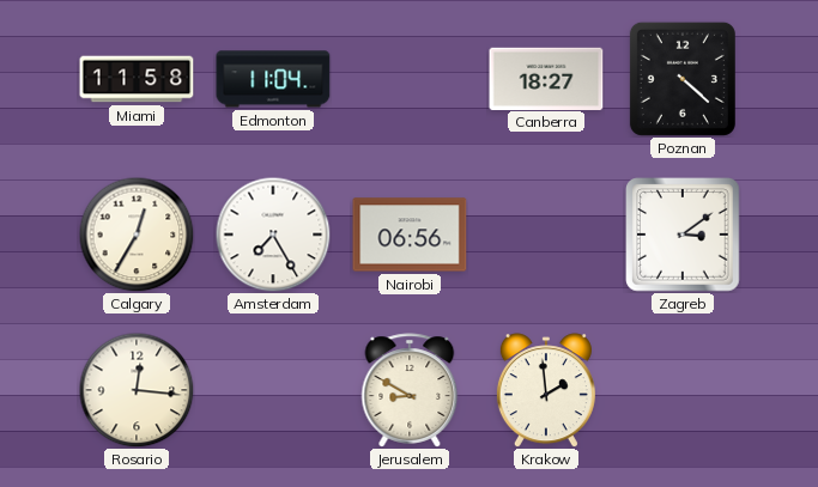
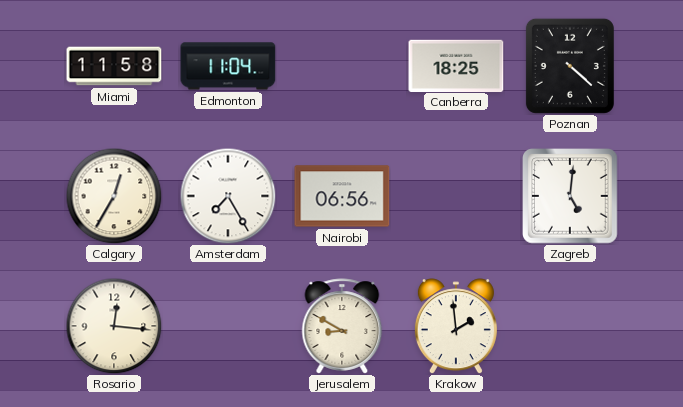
Canberra: 18:27 -> 18:25 (456, 65)
Zagreb: 3:09 -> 5:01 (571, 197)
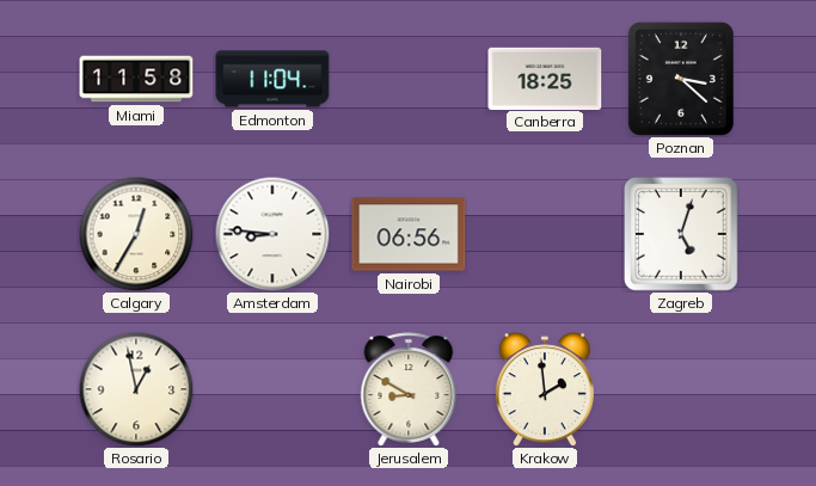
Poznan: 4:22 -> 3:22 (681, 79)
Amsterdam: 7:25 -> 8:46 (272, 234)
Zagreb: 5:01 -> 5:03 (682, 235)
Rosario: 12:16 -> 12:58 (136, 389)
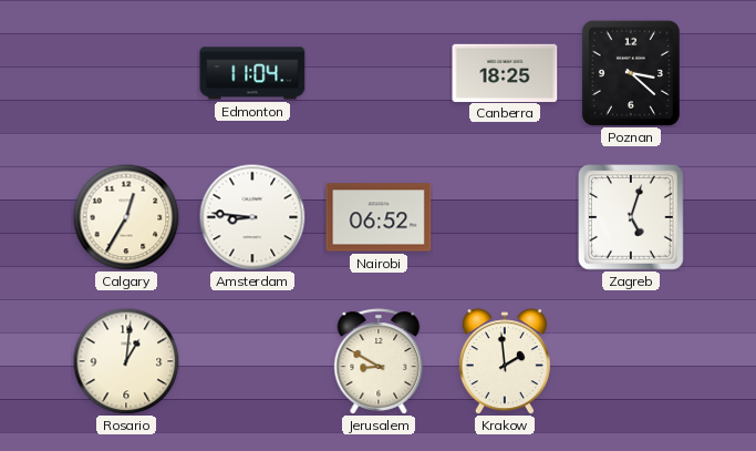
Miami: 11:58 -> none (136, 79)
Nairobi: 06:56 -> 06:52 (379, 217)
Rosario: 12:58 -> 1:01 (126, 361)
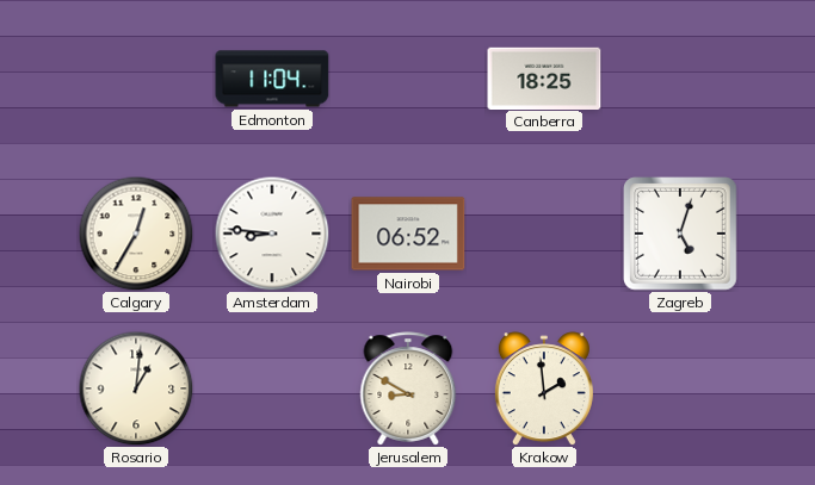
Poznan: 3:22 -> none (631, 73)
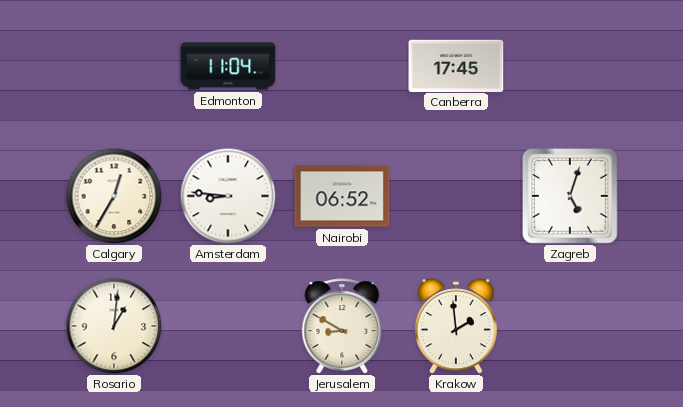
Canberra: 18:25 -> 17:45 (456, 65)
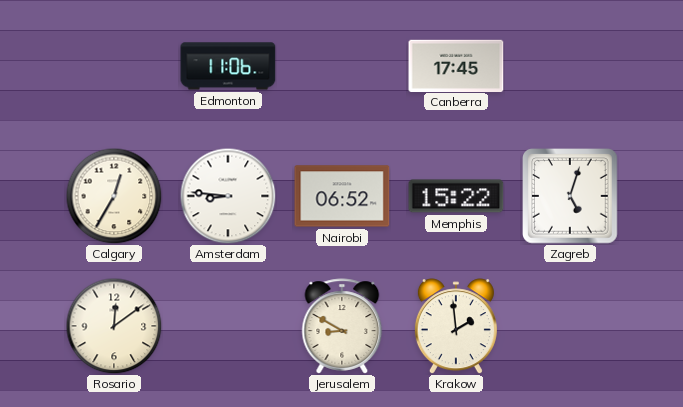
Edmonton: 11:04 -> 11:06 (228, 66)
Memphis: none -> 15:22 (456, 196)
Rosario: 1:01 -> 12:09 (114, 326)
